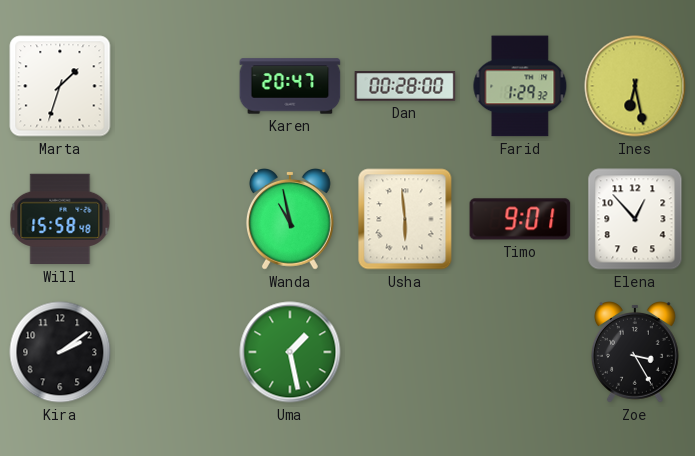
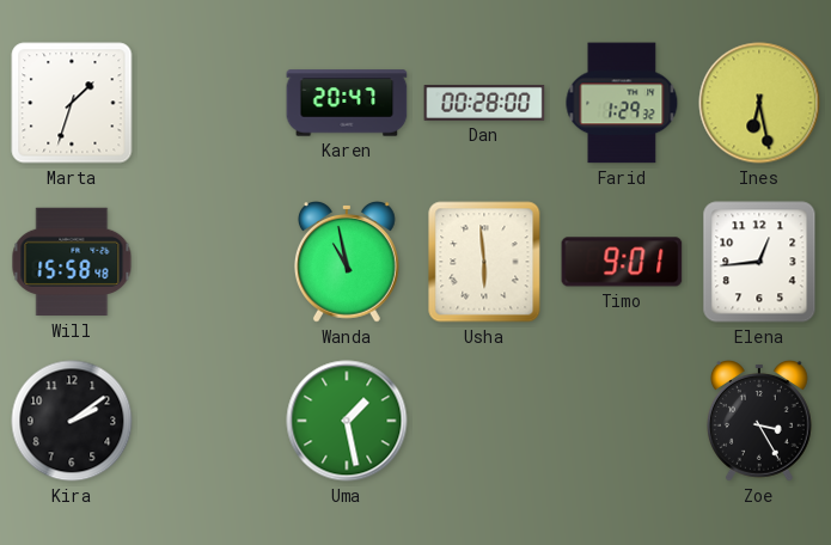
Elena: 12:53 -> 12:44 (759, 262)
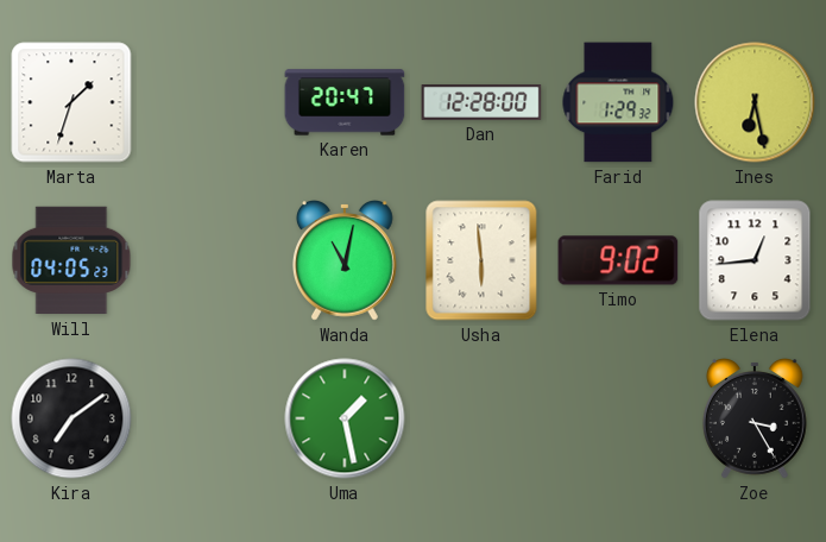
Dan: 00:28 -> 12:28 (481, 103)
Will: 15:58 -> 04:05 (71, 260)
Wanda: 10:58 -> 11:02 (345, 261)
Timo: 9:01 -> 9:02 (618, 260)
Kira: 2:09 -> 7:09 (71, 418)
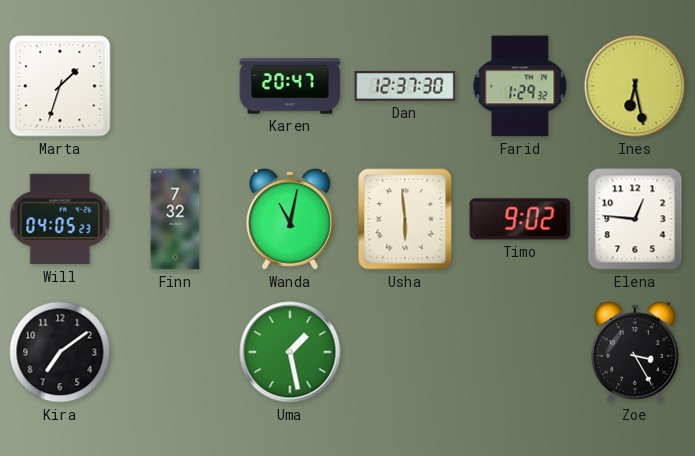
Dan: 12:28 -> 12:37 (405, 87)
Finn: none -> 7:32 (175, 219)
Elena: 12:44 -> 12:46 (635, 219)
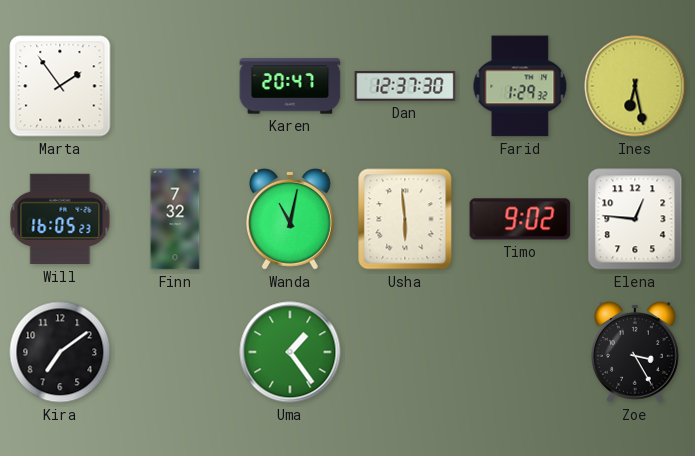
Marta: 1:33 -> 1:54 (60, 86)
Will: 04:05 -> 16:05 (60, 219)
Uma: 1:28 -> 1:24 (290, 352)
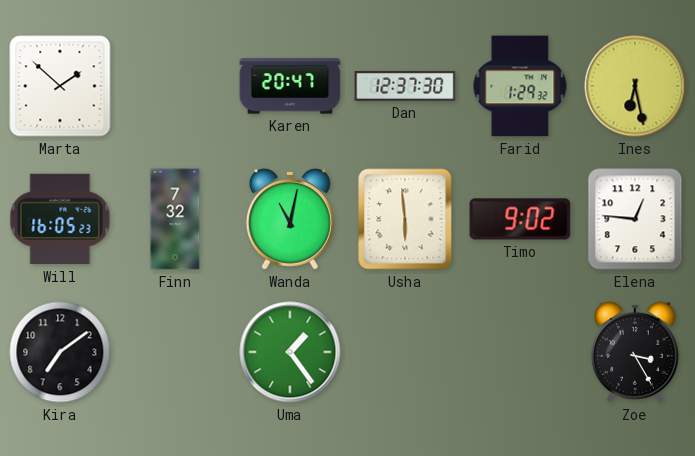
Marta: 1:54 -> 1:52 (60, 86)
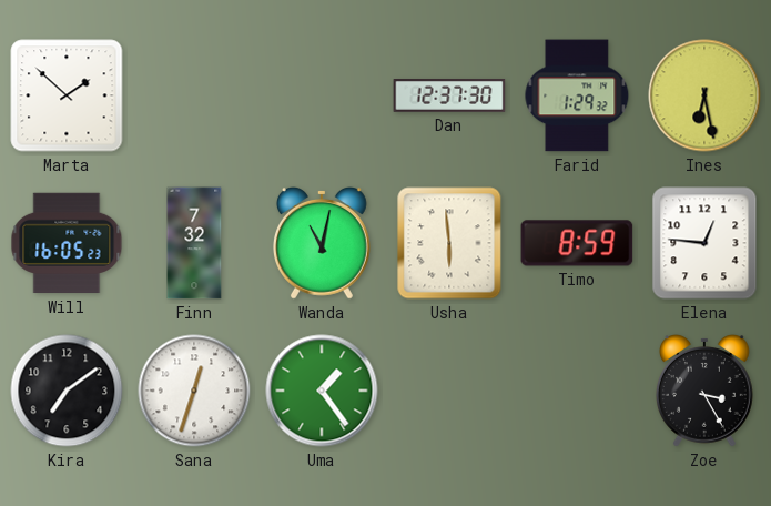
Karen: 20:47 -> none (290, 86)
Timo: 9:02 -> 8:59 (577, 243)
Sana: none -> 12:33 (194, 391)
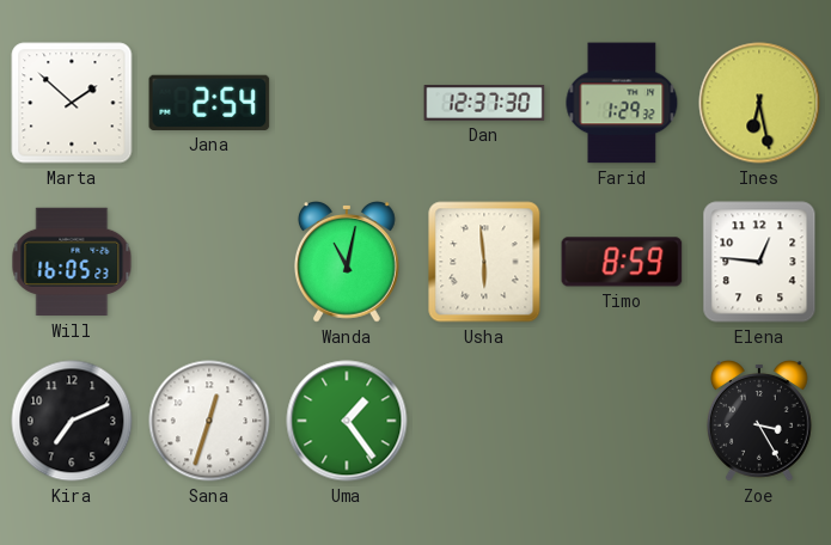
Jana: none -> 2:54 (209, 103)
Finn: 7:32 -> none (194, 243)
Kira: 7:09 -> 7:11 (72, 421)
